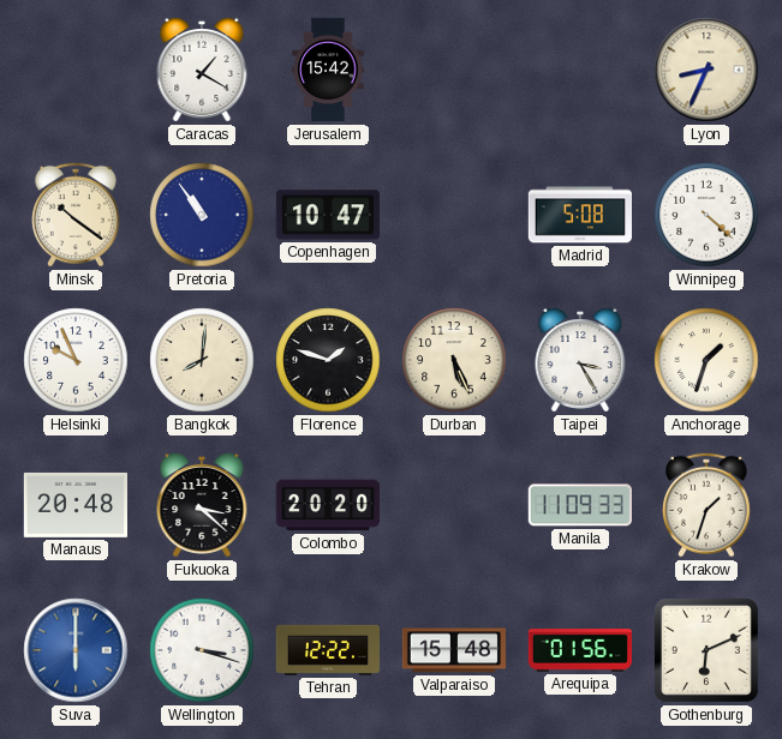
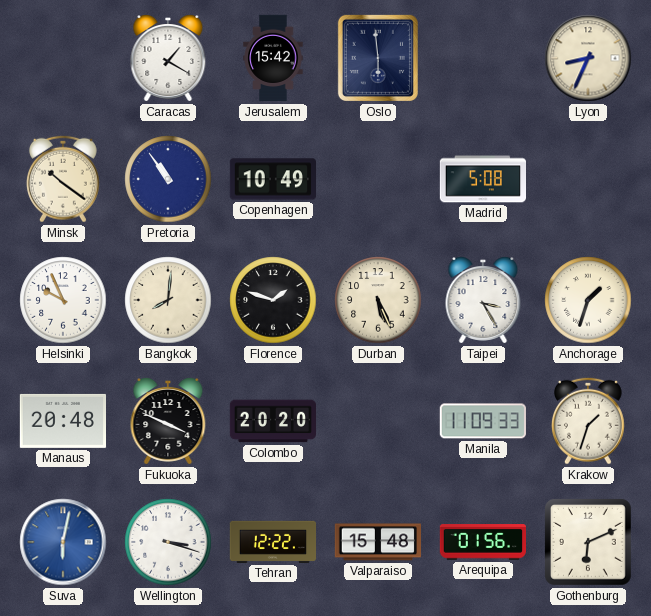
Oslo: none -> 5:59 (378, 58)
Copenhagen: 10:47 -> 10:49 (272, 179)
Winnipeg: 4:22 -> none (706, 215)
Fukuoka: 3:22 -> 3:49 (168, 421)
Suva: 6:00 -> 6:02 (63, 542)
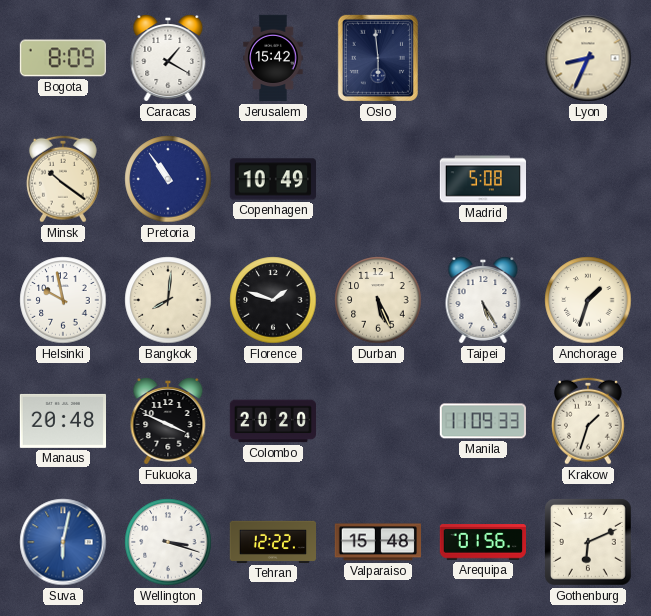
Bogota: none -> 8:09 (62, 58)
Helsinki: 9:56 -> 9:58 (63, 300)
Taipei: 3:25 -> 5:25 (483, 300)
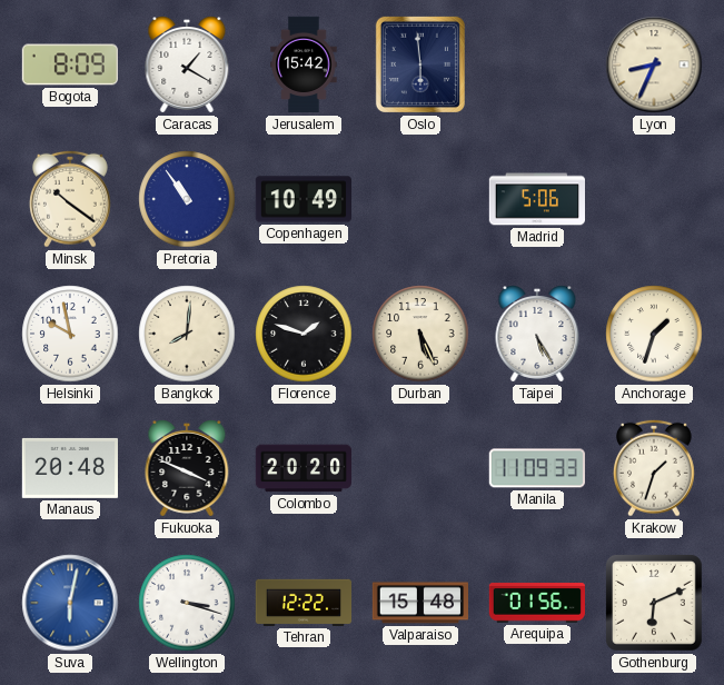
Madrid: 5:08 -> 5:06 (536, 199)
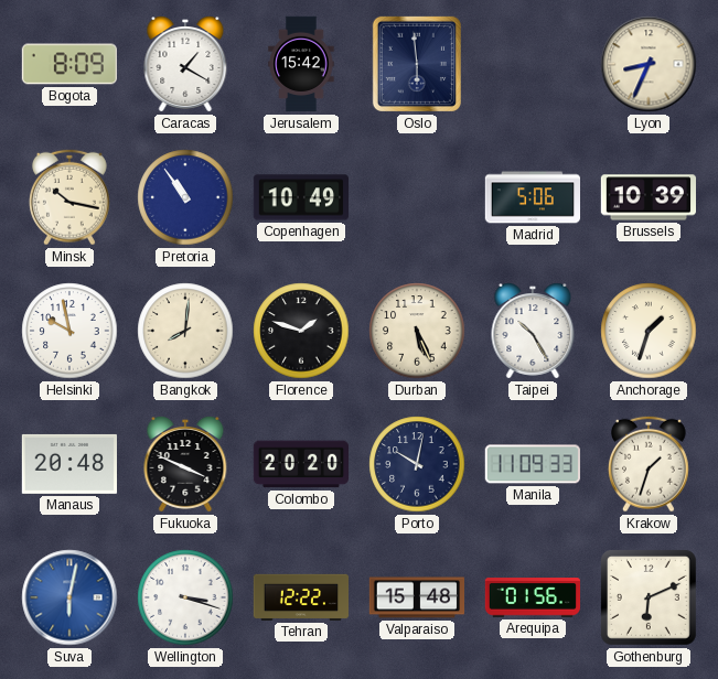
Minsk: 10:21 -> 10:17 (69, 197)
Brussels: none -> 10:39 (649, 197)
Taipei: 5:25 -> 10:25 (533, 331)
Porto: none -> 10:02 (417, 464)
